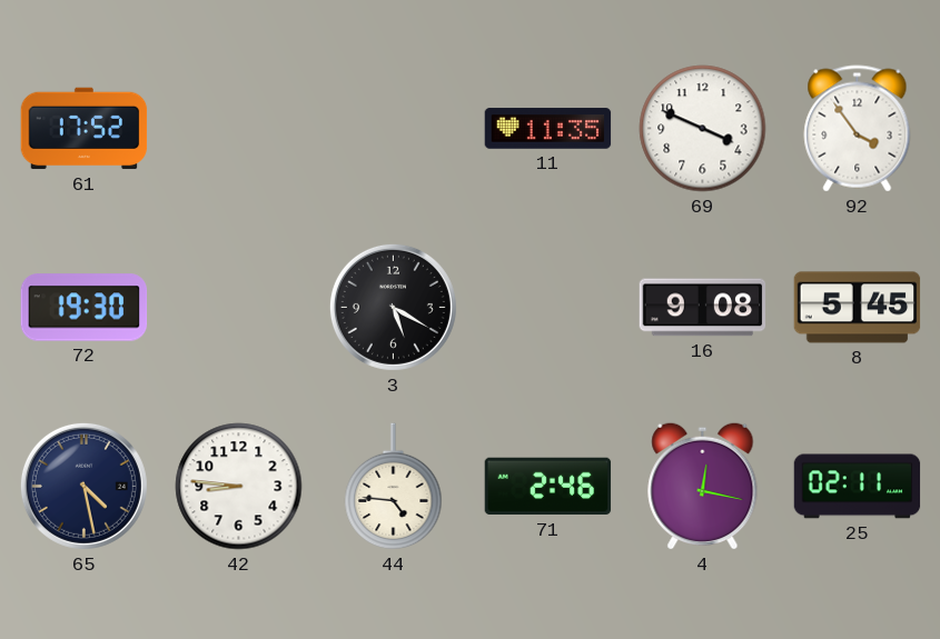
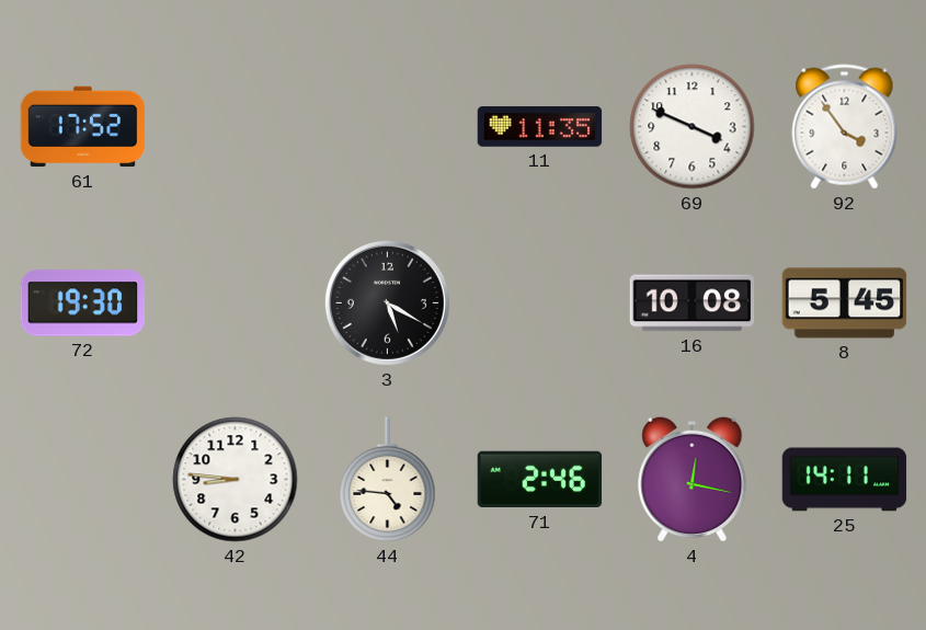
16: 9:08 -> 10:08 (693, 303)
65: 4:28 -> none (83, 486)
25: 02:11 -> 14:11 (845, 480)
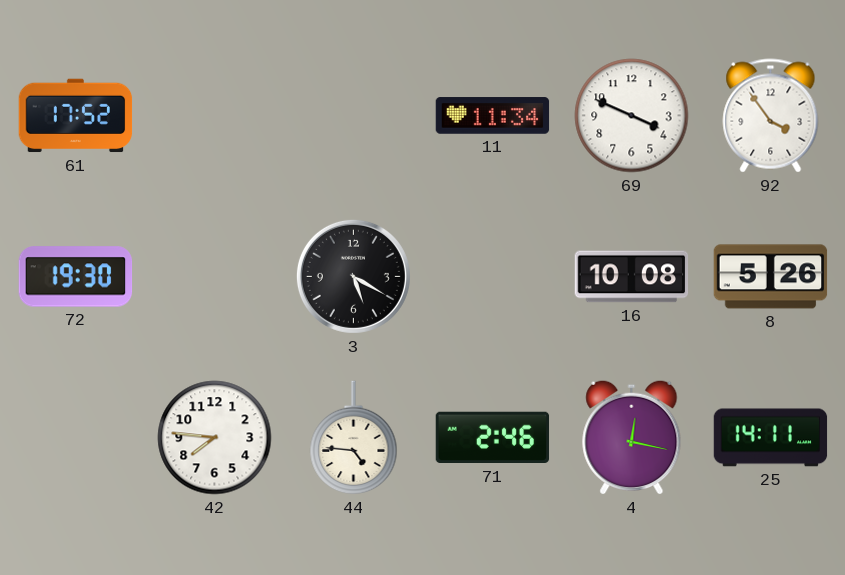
11: 11:35 -> 11:34 (493, 116)
8: 5:45 -> 5:26 (771, 277)
42: 8:46 -> 7:46 (215, 438)
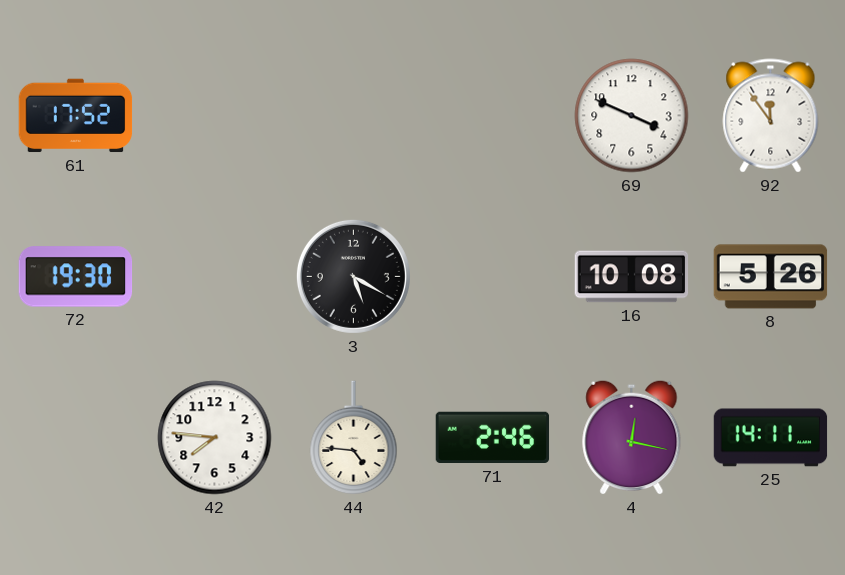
11: 11:34 -> none (493, 116)
92: 3:54 -> 11:54 (771, 116)
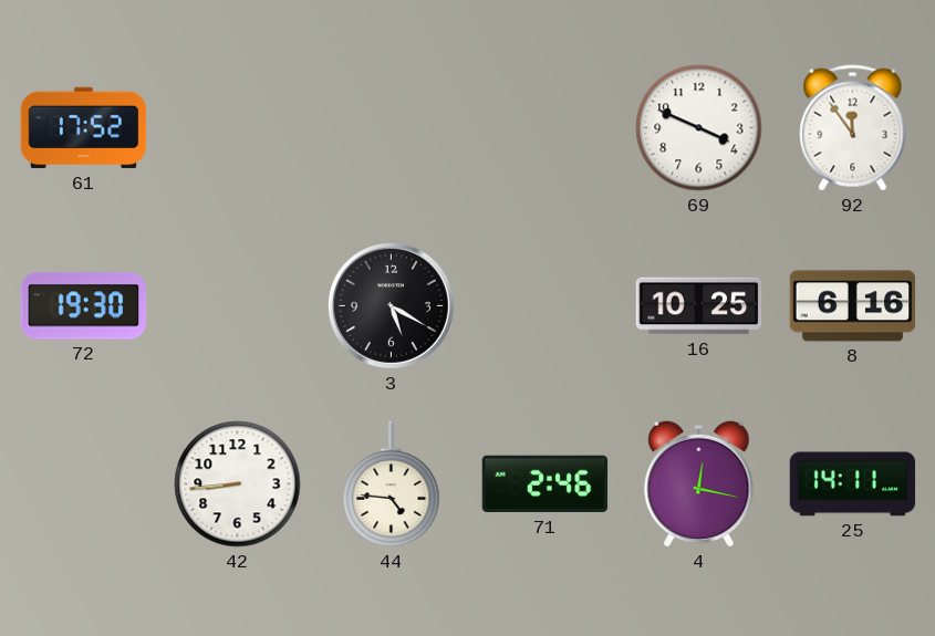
16: 10:08 -> 10:25 (699, 306)
8: 5:26 -> 6:16 (853, 306)
42: 7:46 -> 8:44 (238, 484)
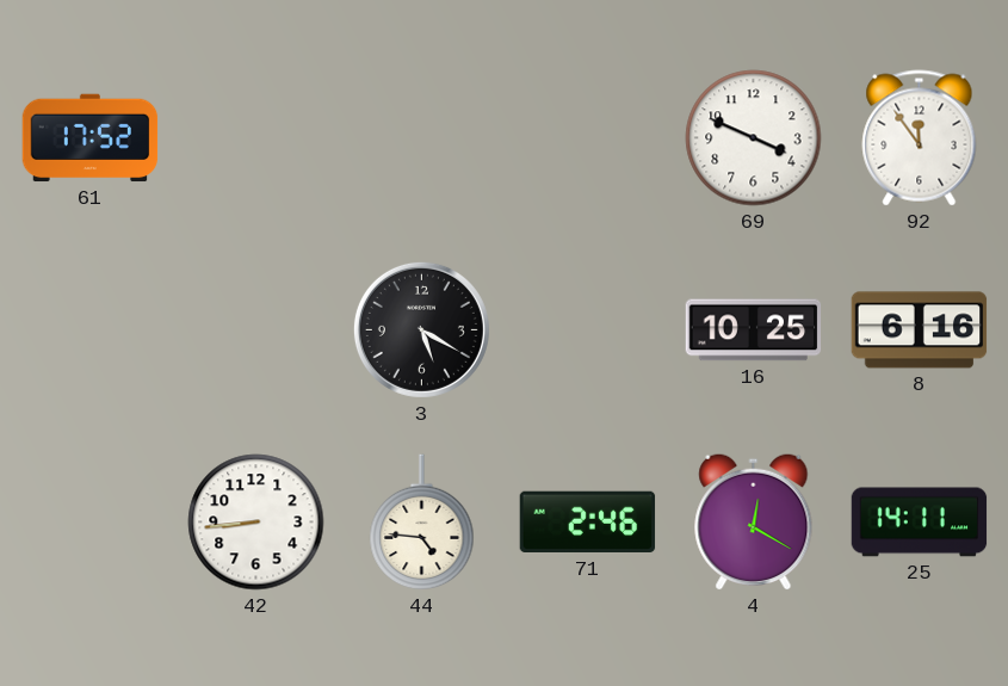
72: 19:30 -> none (84, 306)
4: 12:17 -> 12:20 (754, 521)
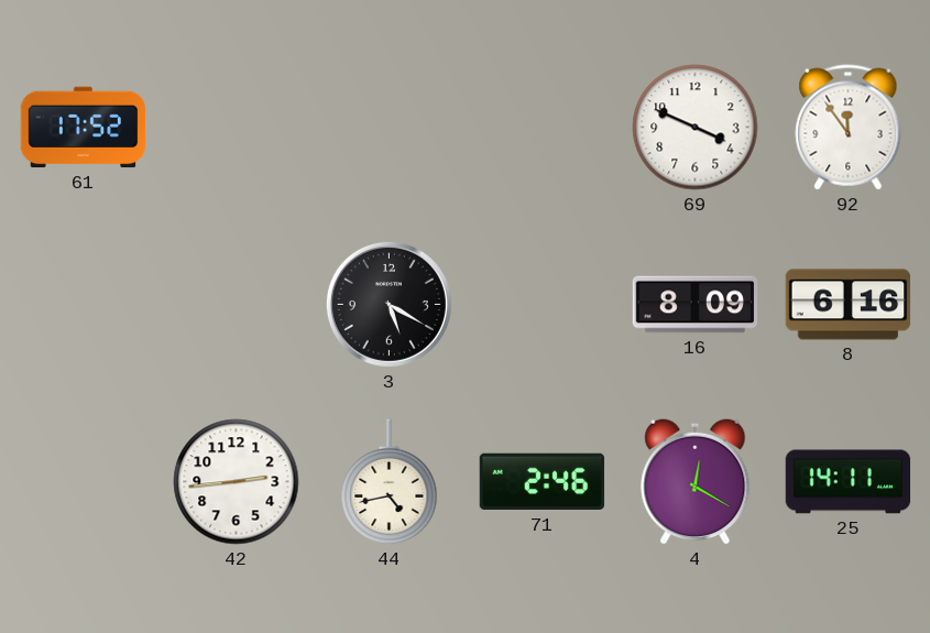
16: 10:25 -> 8:09 (696, 305)
42: 8:44 -> 2:44 (237, 482)
44: 4:46 -> 4:43 (390, 482)
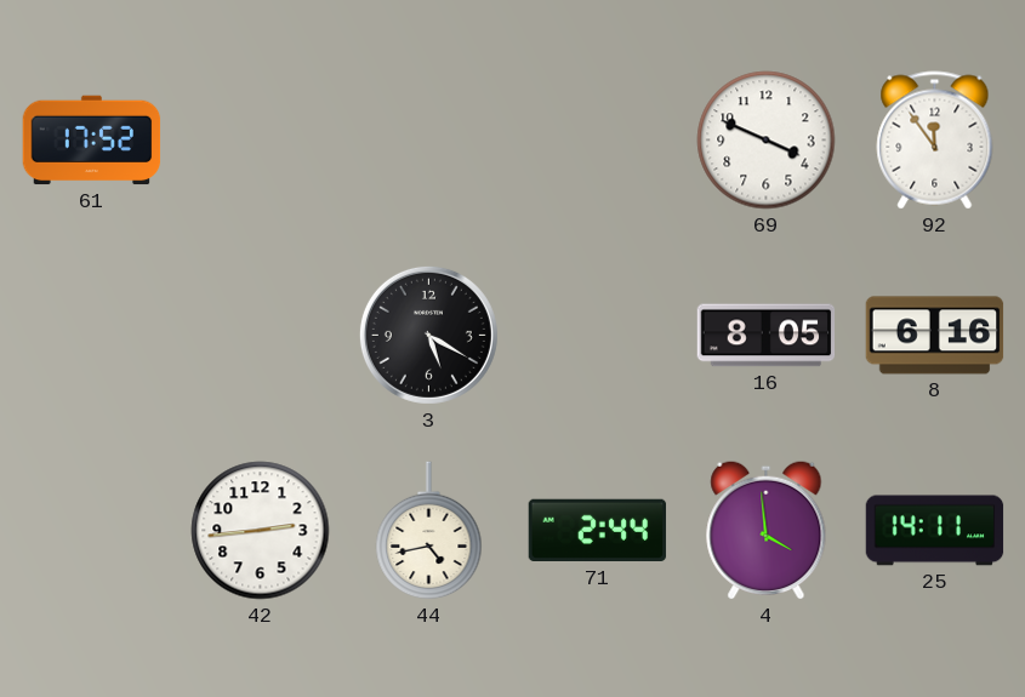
16: 8:09 -> 8:05 (767, 336)
71: 2:46 -> 2:44 (598, 531)
4: 12:20 -> 3:59 (767, 530)
